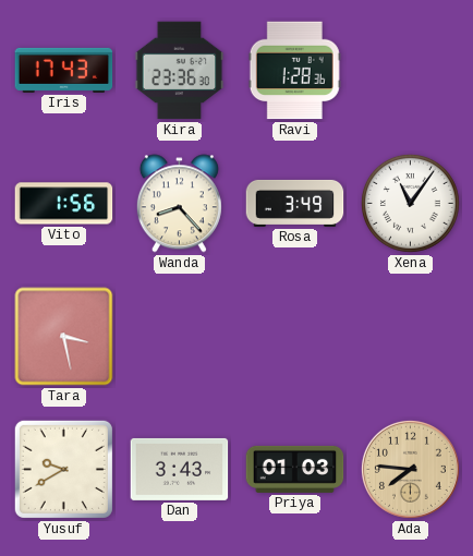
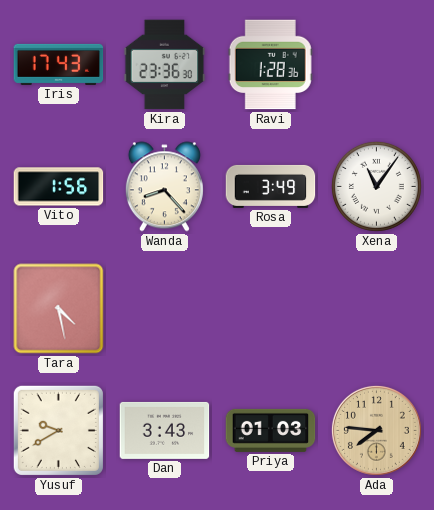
Tara: 3:28 -> 4:28 (59, 309)
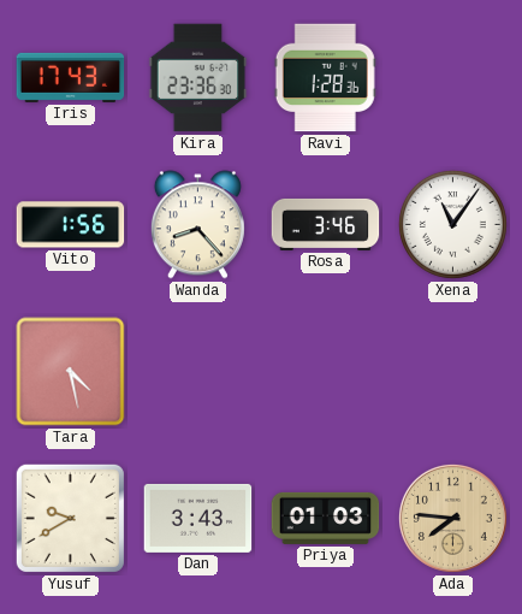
Rosa: 3:49 -> 3:46 (326, 224)
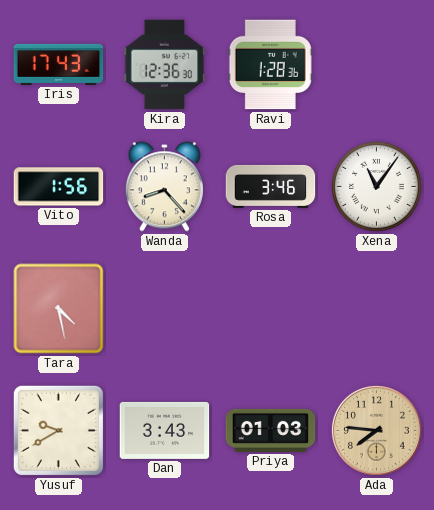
Kira: 23:36 -> 12:36 (165, 65)
